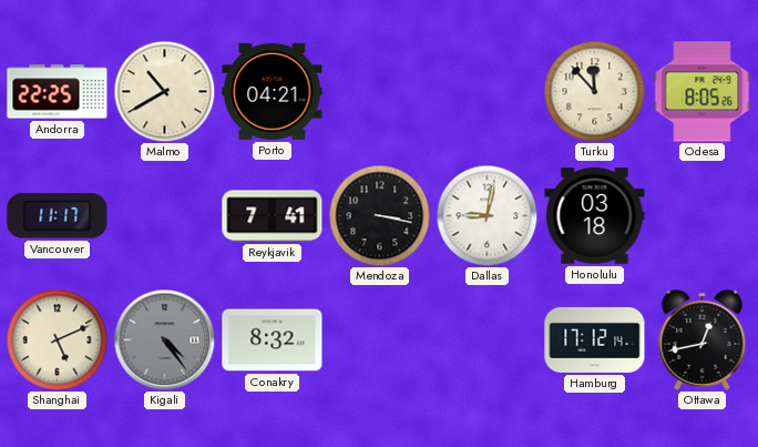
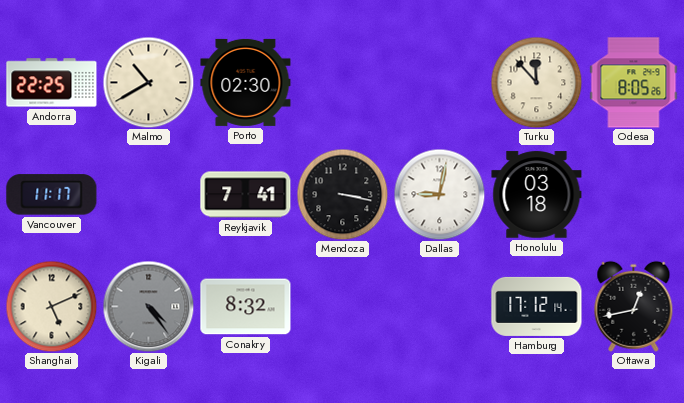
Porto: 04:21 -> 02:30 (246, 82)
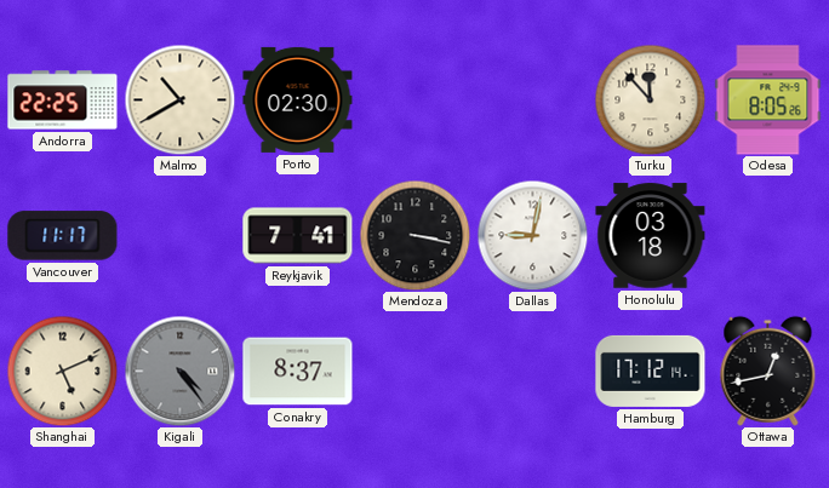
Conakry: 8:32 -> 8:37 (298, 372)
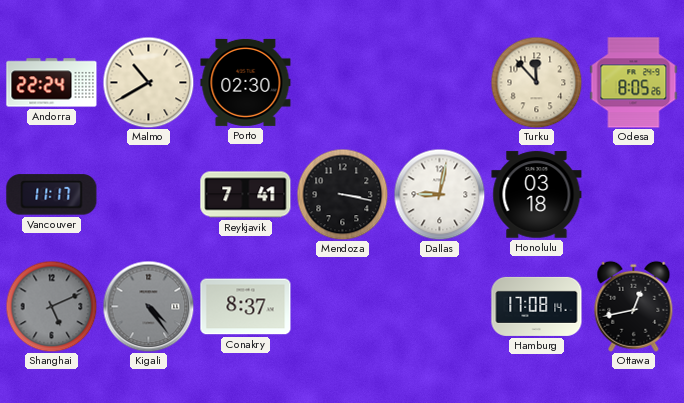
Andorra: 22:25 -> 22:24 (52, 83)
Shanghai dial: cream -> grey (51, 306)
Hamburg: 17:12 -> 17:08 (537, 306)
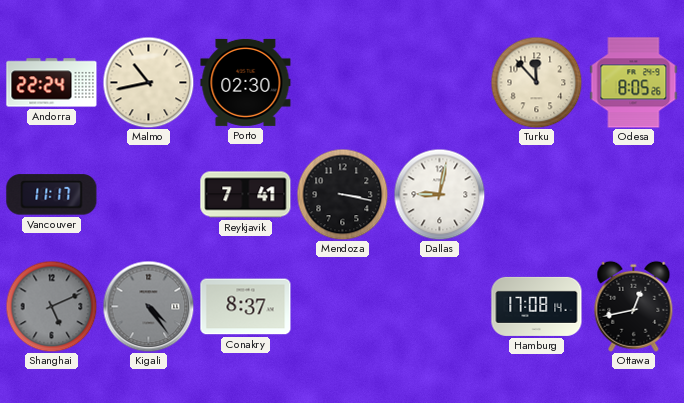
Malmo: 10:40 -> 10:43 (148, 82)
Honolulu: 03:18 -> none (537, 195)
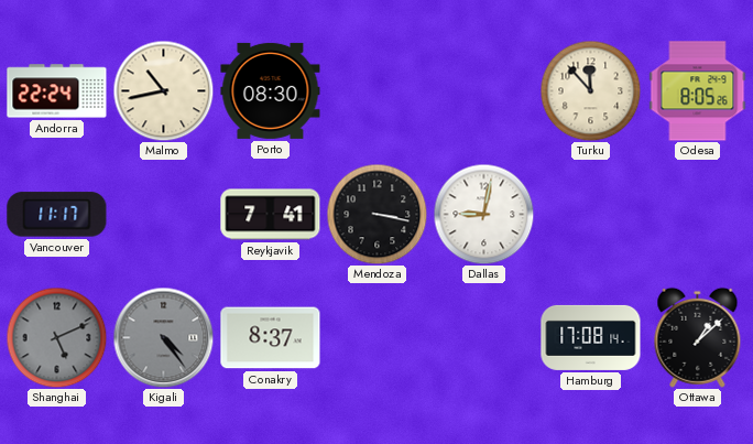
Porto: 02:30 -> 08:30 (271, 90)
Ottawa: 12:43 -> 1:08 (698, 337)
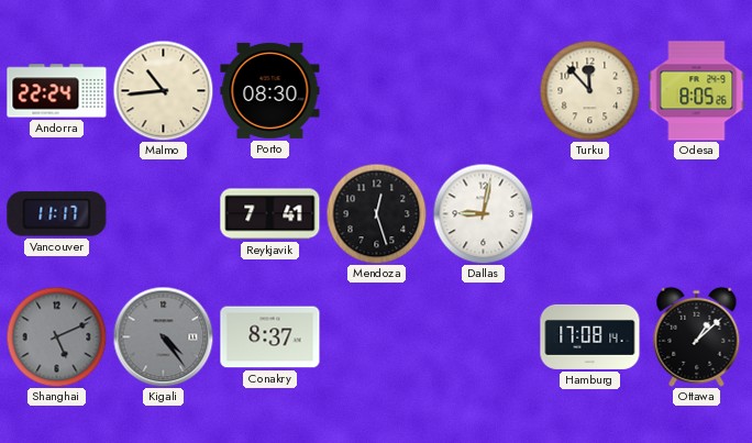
Malmo: 10:43 -> 10:44 (163, 90)
Mendoza: 3:17 -> 12:27 (376, 213)
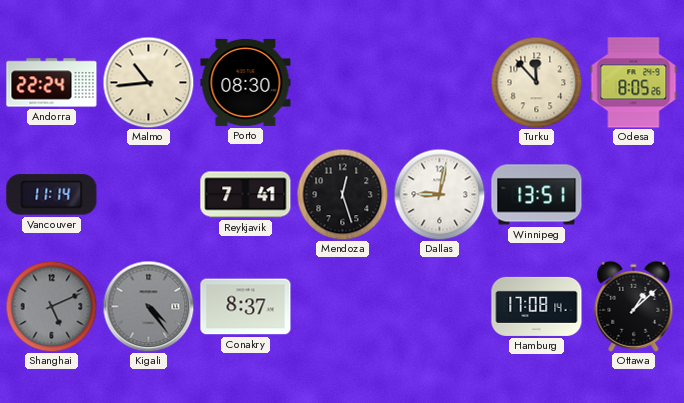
Vancouver: 11:17 -> 11:14 (52, 195)
Winnipeg: none -> 13:51 (537, 195)
